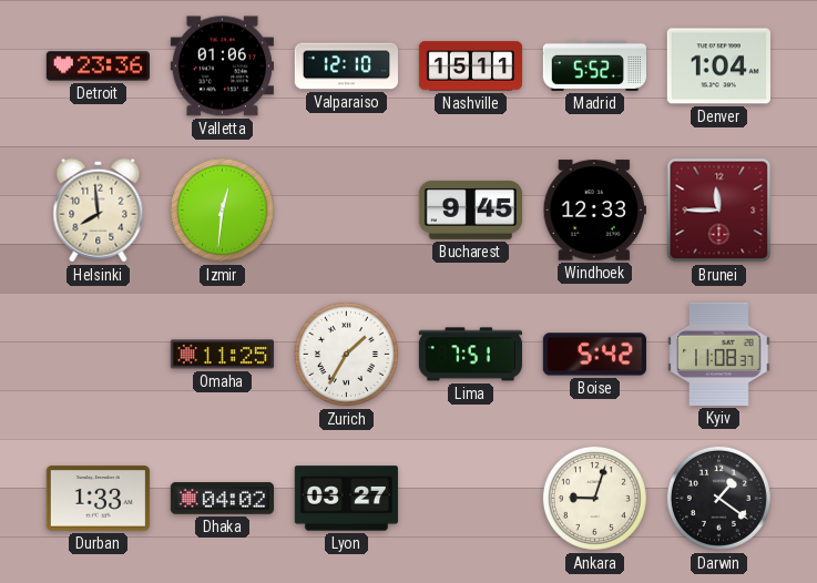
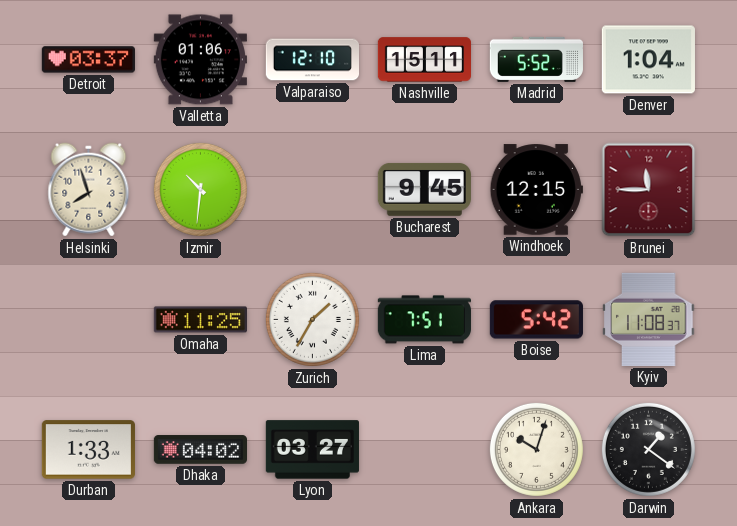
Detroit: 23:36 -> 03:37 (88, 60)
Helsinki: 7:59 -> 7:57 (89, 190)
Izmir: 12:31 -> 10:31 (200, 189)
Windhoek: 12:33 -> 12:15 (536, 190)
Ankara: 9:03 -> 10:03 (536, 449)
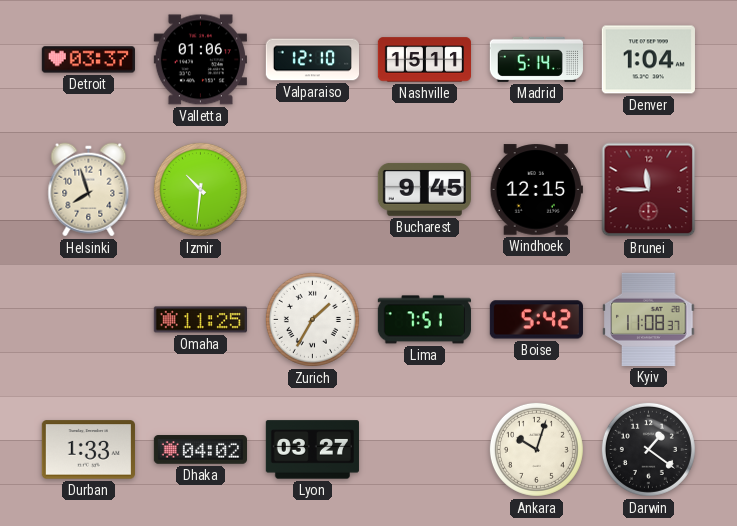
Madrid: 5:52 -> 5:14 (536, 59)
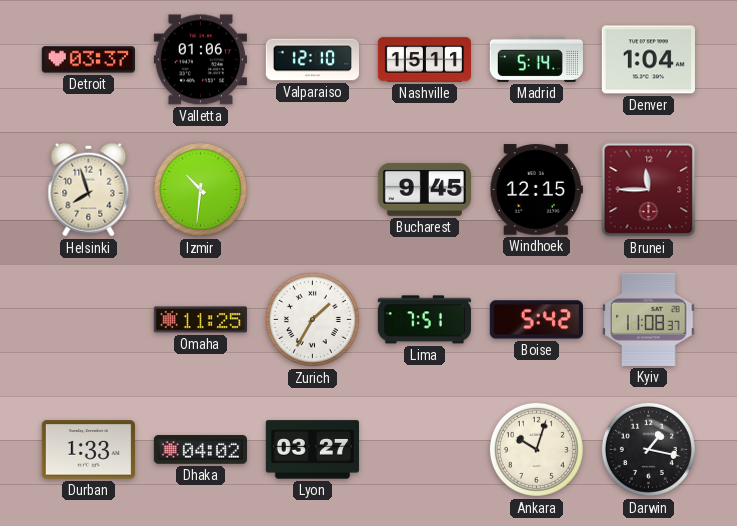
Darwin: 1:21 -> 1:17 (648, 449)
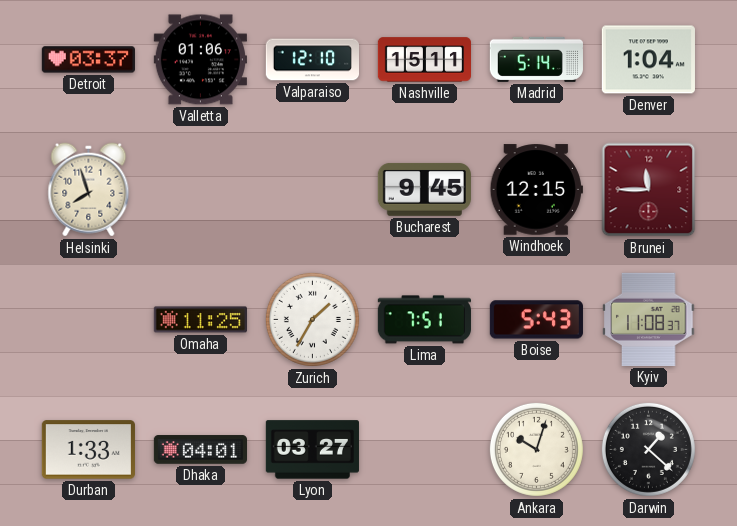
Izmir: 10:31 -> none (200, 189)
Boise: 5:42 -> 5:43 (536, 320)
Dhaka: 04:02 -> 04:01 (200, 450)
Darwin: 1:17 -> 1:22 (648, 449)
